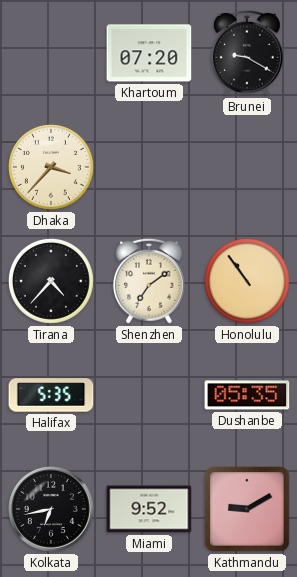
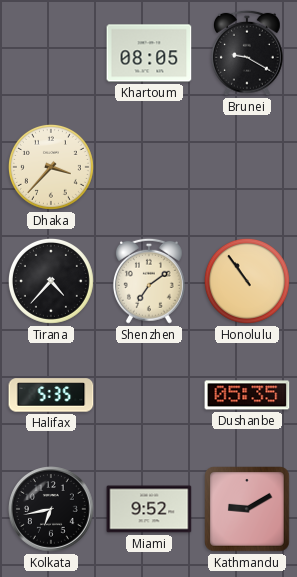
Khartoum: 07:20 -> 08:05 (149, 53)
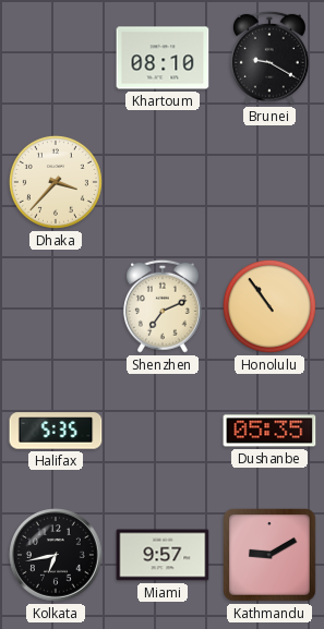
Khartoum: 08:05 -> 08:10 (163, 58)
Tirana: 4:37 -> none (51, 281)
Shenzhen: 7:09 -> 7:11 (163, 306)
Miami: 9:52 -> 9:57 (163, 555)
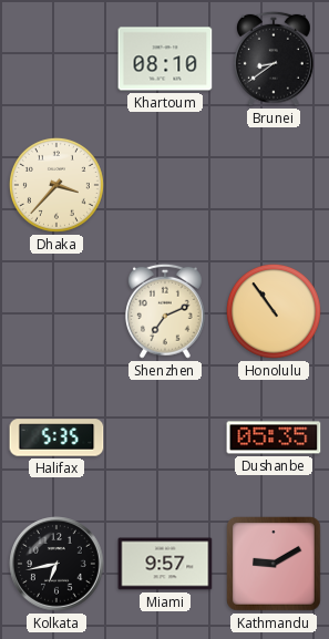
Brunei: 9:20 -> 8:39 (274, 59)
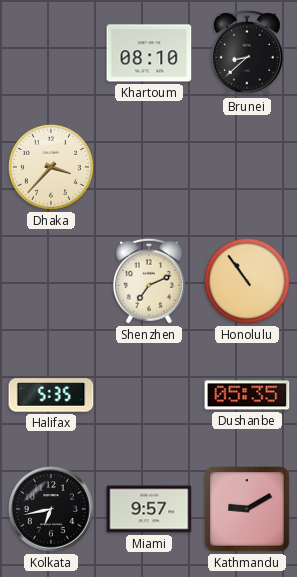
Brunei: 8:39 -> 8:38 (247, 53)
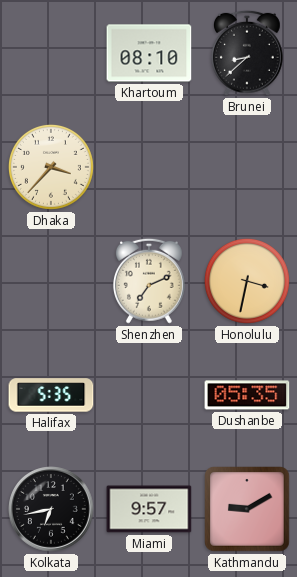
Honolulu: 10:54 -> 3:32 (247, 281)
